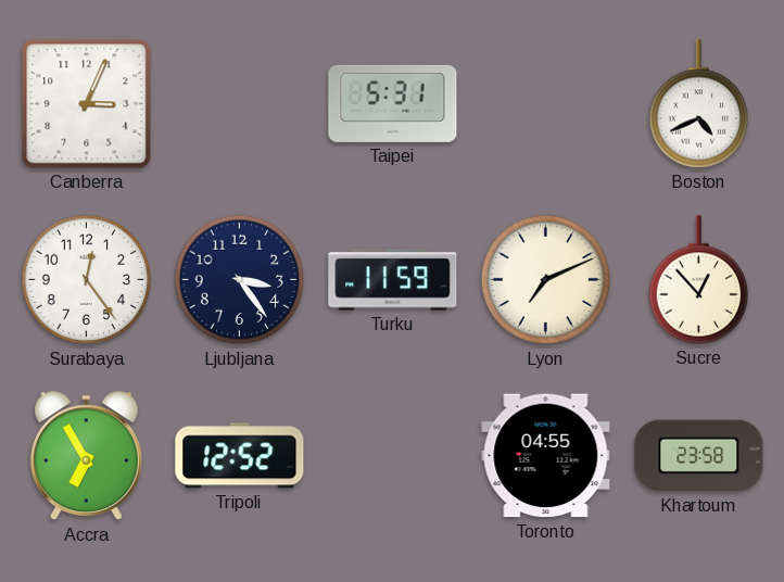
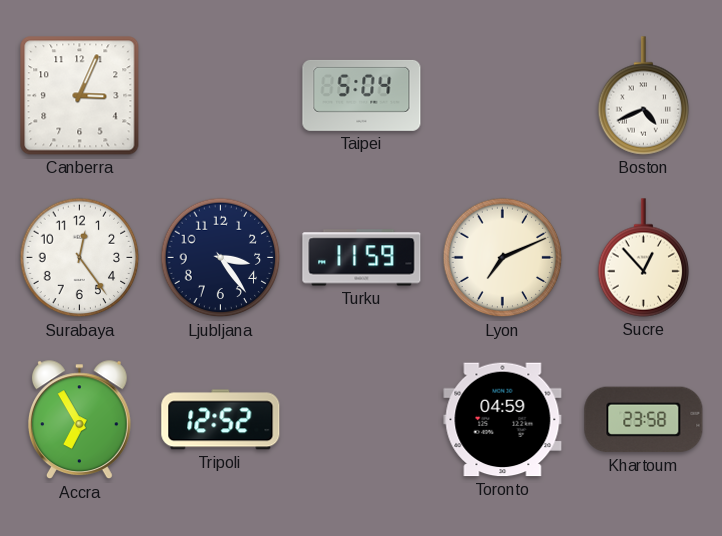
Taipei: 5:31 -> 5:04 (362, 95)
Toronto: 04:55 -> 04:59 (503, 420)
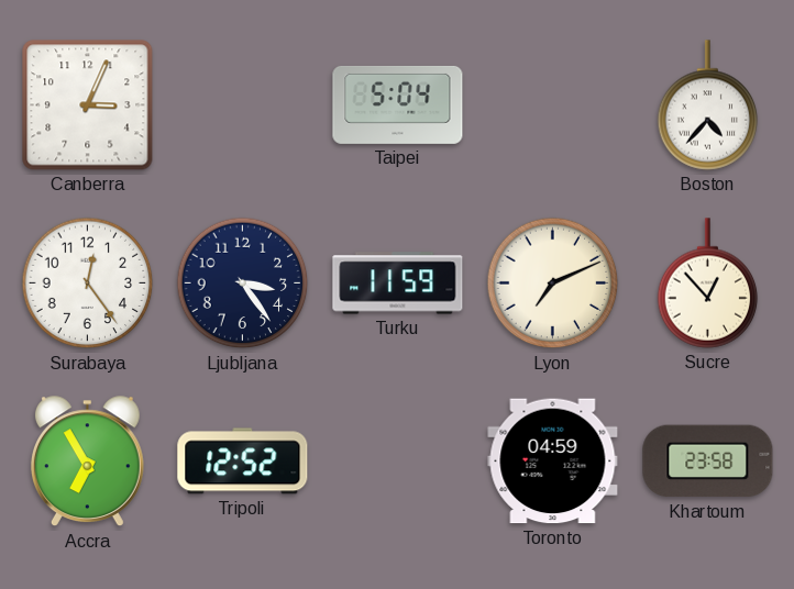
Boston: 4:41 -> 4:37 (708, 105)
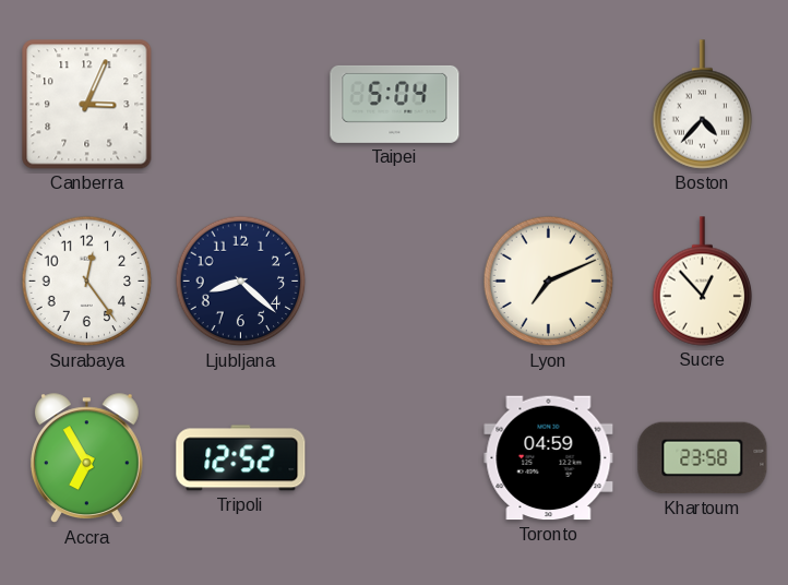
Ljubljana: 3:24 -> 8:22 (241, 282)
Turku: 11:59 -> none (398, 284)
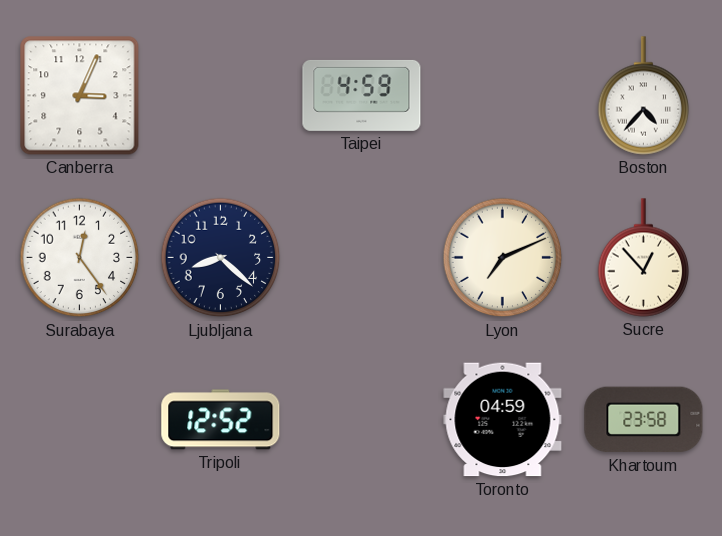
Taipei: 5:04 -> 4:59 (362, 95)
Accra: 6:55 -> none (86, 458)
